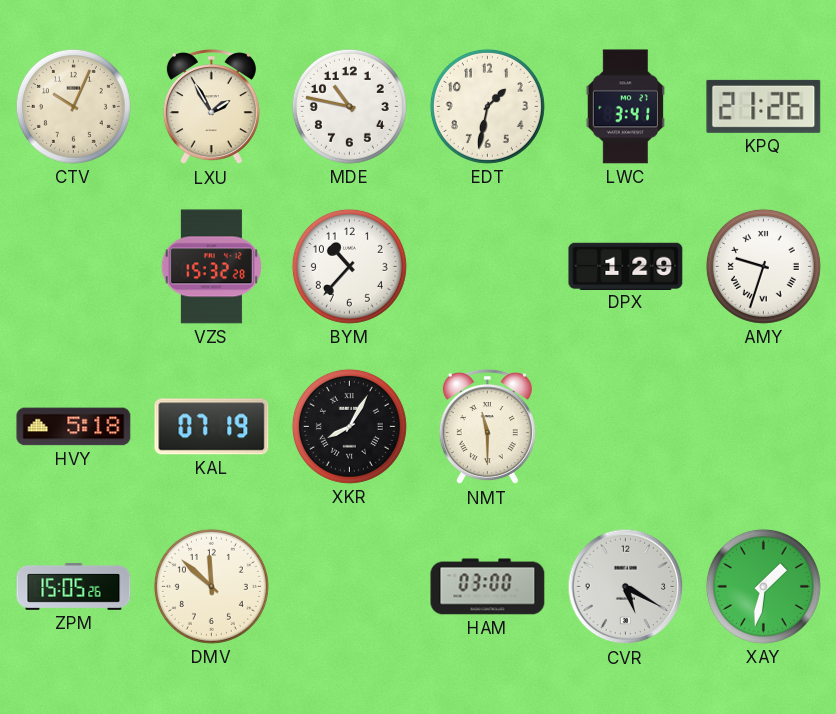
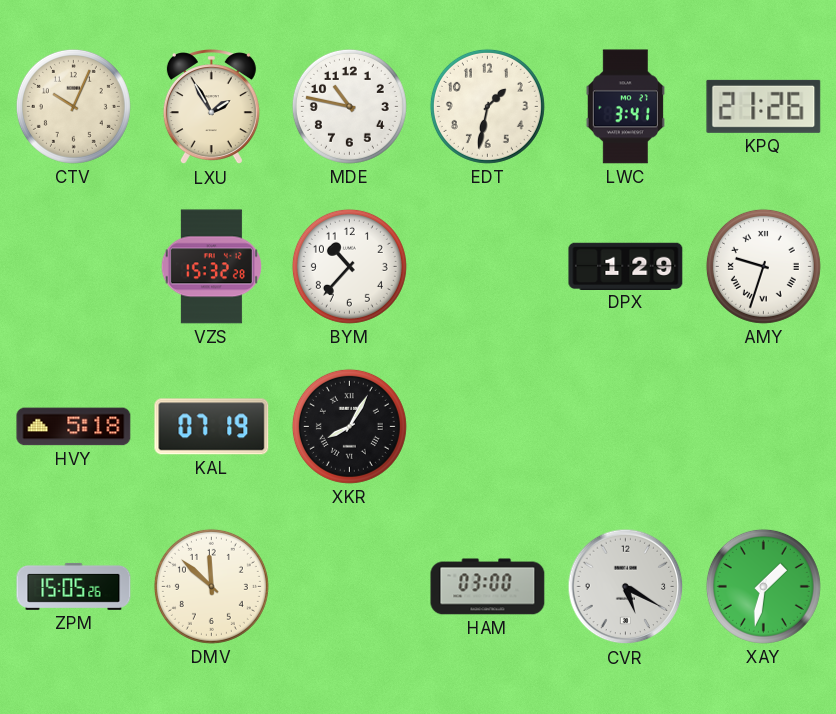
NMT: 11:30 -> none (487, 427)
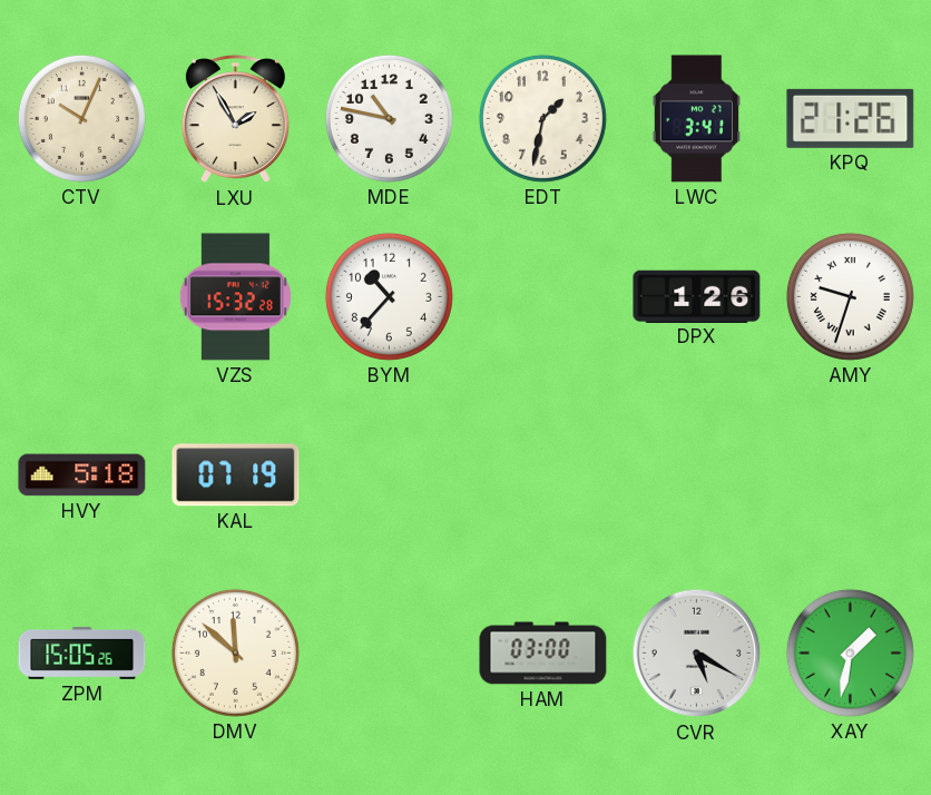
DPX: 1:29 -> 1:26 (697, 296)
XKR: 8:05 -> none (349, 426)
